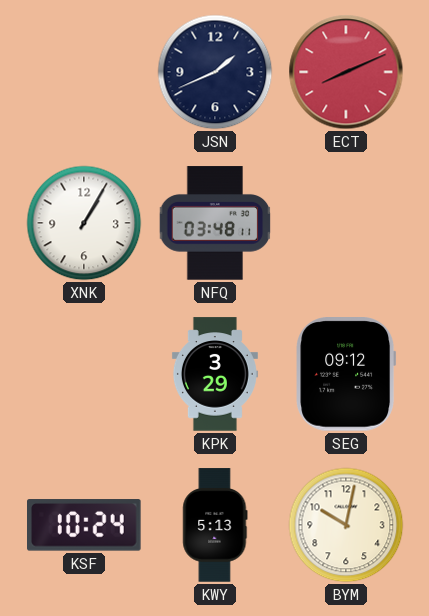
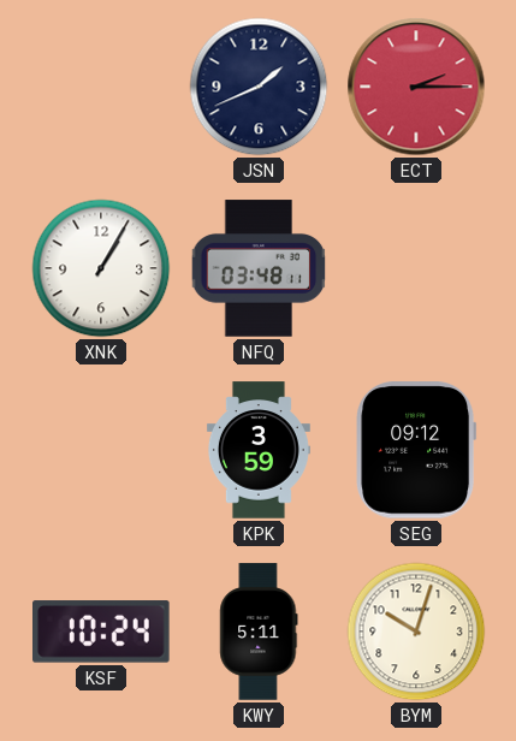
ECT: 8:11 -> 2:15 (416, 87)
KPK: 3:29 -> 3:59 (259, 450)
KWY: 5:13 -> 5:11 (259, 632)
BYM: 10:02 -> 10:03 (416, 632)
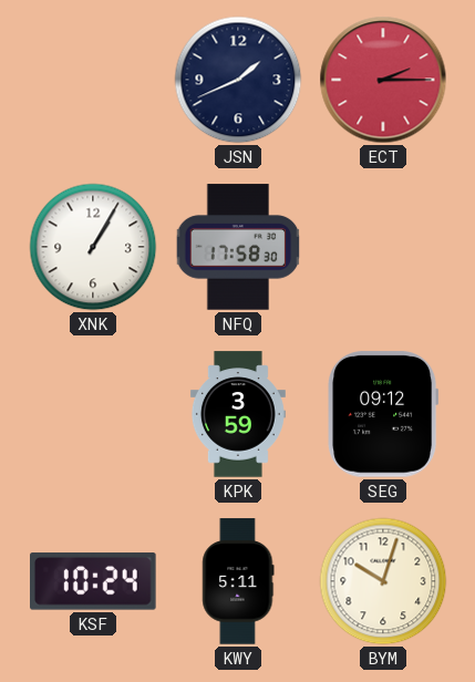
NFQ: 03:48 -> 17:58 (238, 247)
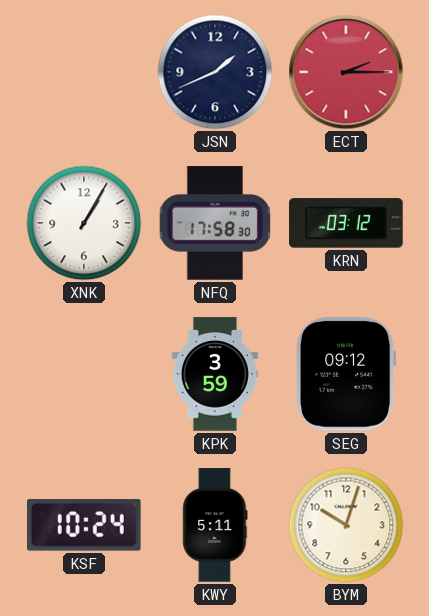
KRN: none -> 03:12 (346, 223)
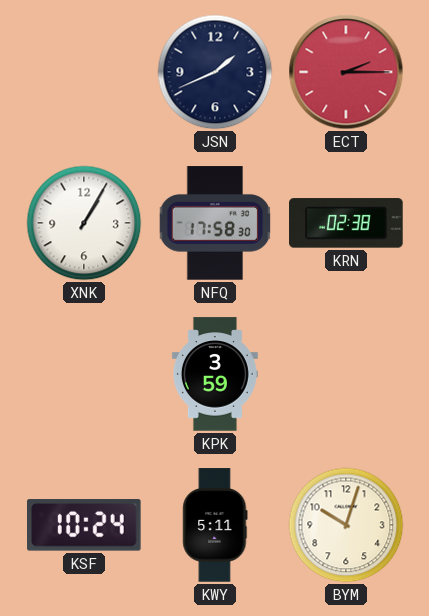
KRN: 03:12 -> 02:38 (346, 223)
SEG: 09:12 -> none (346, 374)
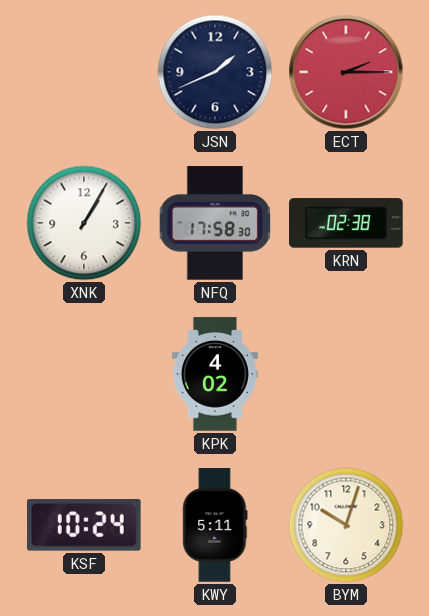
KPK: 3:59 -> 4:02 (215, 374)
